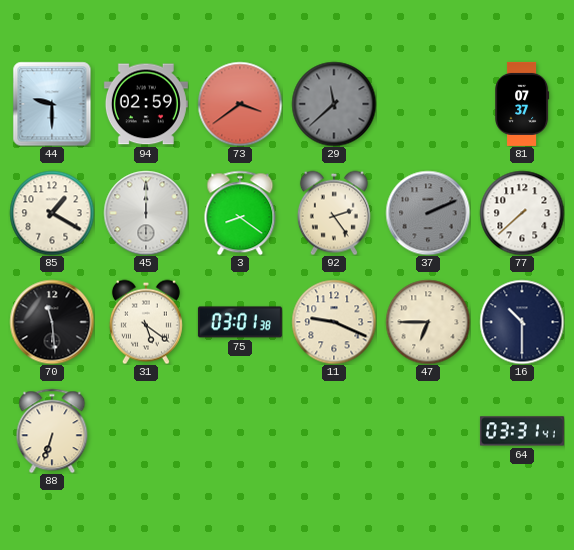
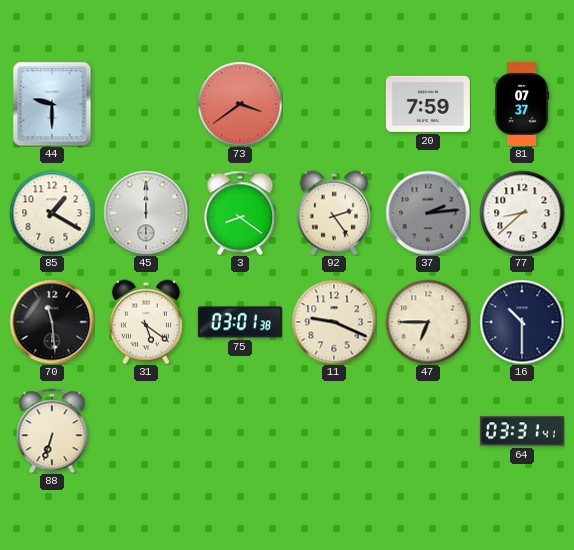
94: 02:59 -> none (146, 104)
29: 11:38 -> none (334, 104)
20: none -> 7:59 (428, 104)
37: 2:11 -> 2:14 (428, 213)
77: 7:38 -> 8:38 (522, 213)
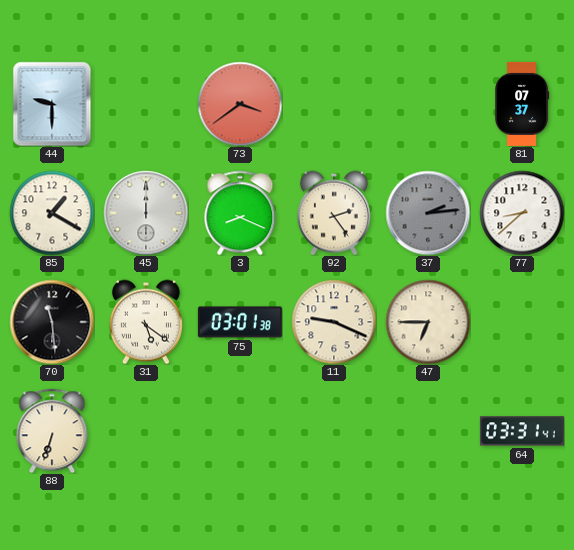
20: 7:59 -> none (428, 104)
3: 8:21 -> 8:19 (240, 213)
16: 10:30 -> none (522, 322)
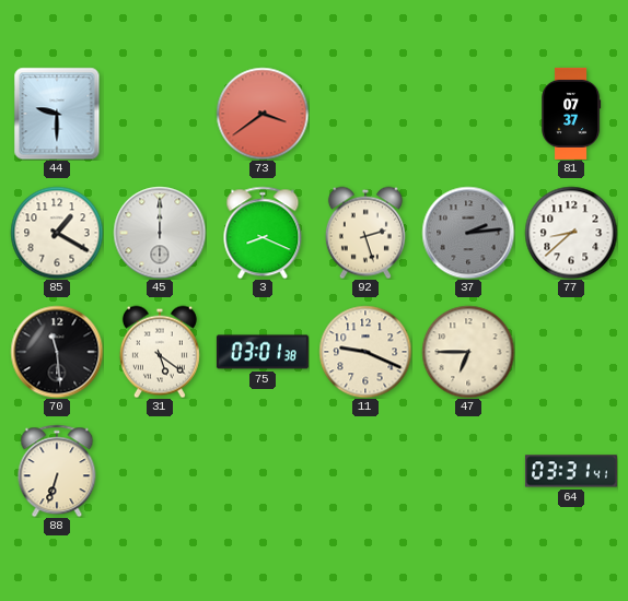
92: 2:24 -> 2:27 (365, 233)
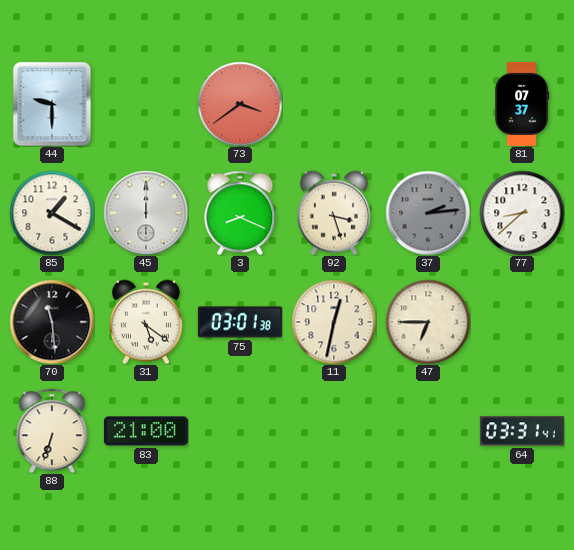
92: 2:27 -> 3:27 (334, 213)
11: 9:19 -> 12:32 (334, 322)
83: none -> 21:00 (146, 431)
